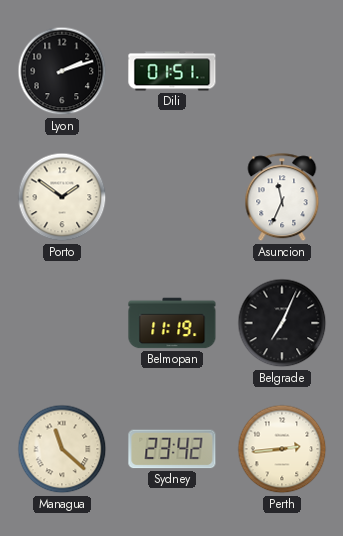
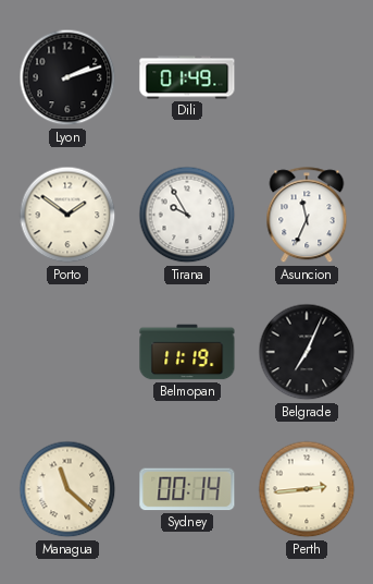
Dili: 01:51 -> 01:49 (187, 77)
Tirana: none -> 9:55 (187, 215)
Sydney: 23:42 -> 00:14 (187, 489)
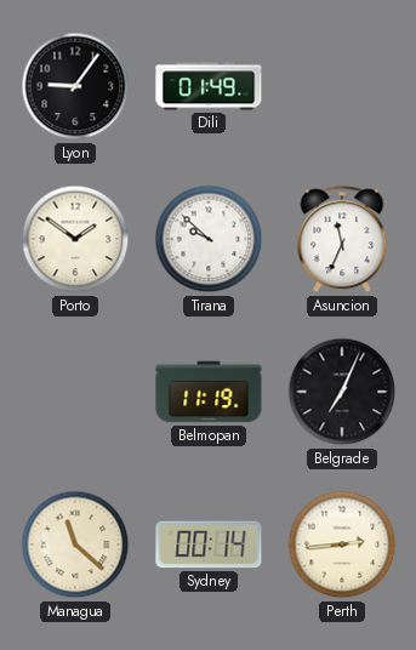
Lyon: 2:12 -> 9:06 (75, 86)
Tirana: 9:55 -> 9:52 (209, 239)
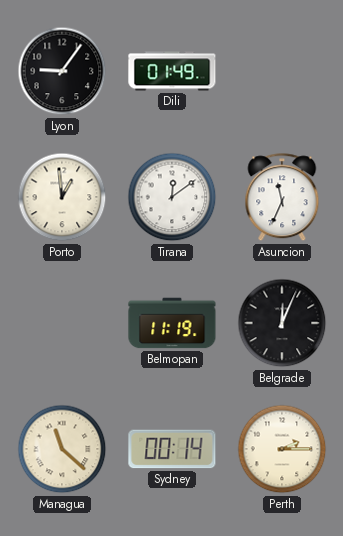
Porto: 1:51 -> 12:59 (62, 197)
Tirana: 9:52 -> 12:09 (172, 197)
Belgrade: 7:04 -> 12:04 (282, 323)
Perth: 2:44 -> 2:15 (282, 449)
